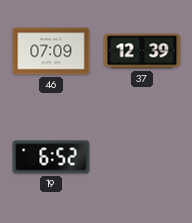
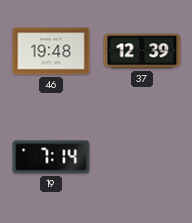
46: 07:09 -> 19:48 (51, 51)
19: 6:52 -> 7:14 (51, 157)
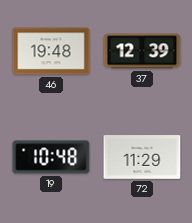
19: 7:14 -> 10:48 (51, 157)
72: none -> 11:29 (142, 157)
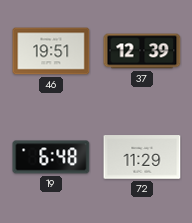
46: 19:48 -> 19:51 (51, 51)
19: 10:48 -> 6:48 (51, 157)
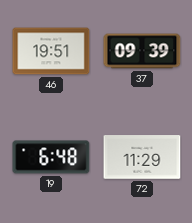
37: 12:39 -> 09:39 (142, 51)
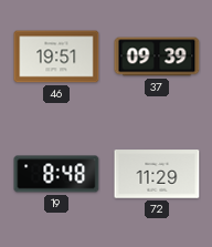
19: 6:48 -> 8:48 (56, 174)
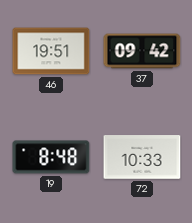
37: 09:39 -> 09:42 (142, 51)
72: 11:29 -> 10:33 (142, 157)
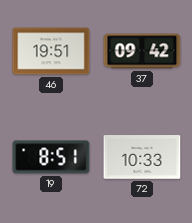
19: 8:48 -> 8:51 (51, 157)
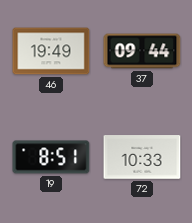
46: 19:51 -> 19:49 (51, 51)
37: 09:42 -> 09:44 (142, 51)
